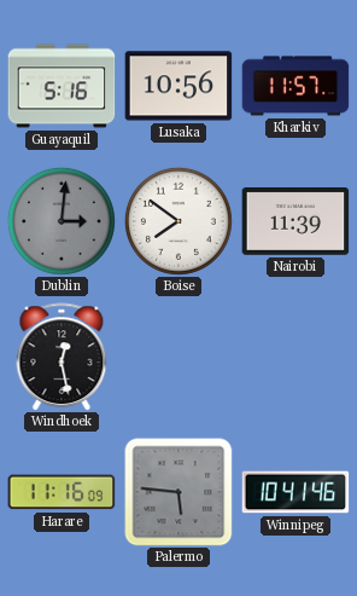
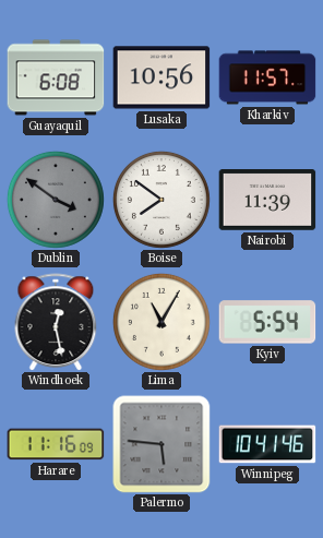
Guayaquil: 5:16 -> 6:08 (56, 77)
Dublin: 3:01 -> 3:51 (56, 200)
Lima: none -> 11:05 (161, 322)
Kyiv: none -> 5:54 (267, 322)
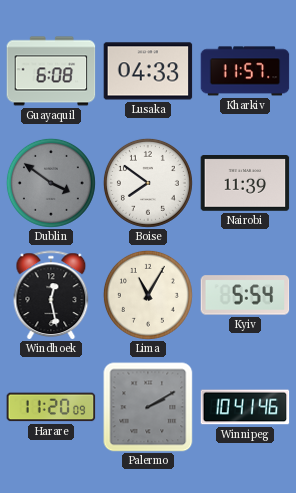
Lusaka: 10:56 -> 04:33 (148, 71)
Harare: 11:16 -> 11:20 (51, 407)
Palermo: 5:46 -> 2:10 (148, 407)
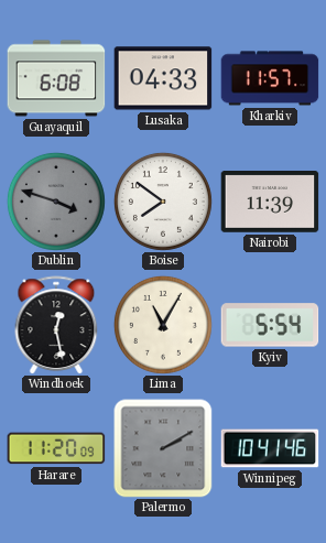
Dublin: 3:51 -> 3:48 (56, 202)
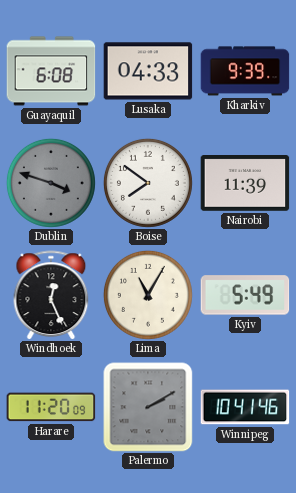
Kharkiv: 11:57 -> 9:39 (245, 71)
Windhoek: 12:28 -> 12:26 (51, 295)
Kyiv: 5:54 -> 5:49 (245, 295)
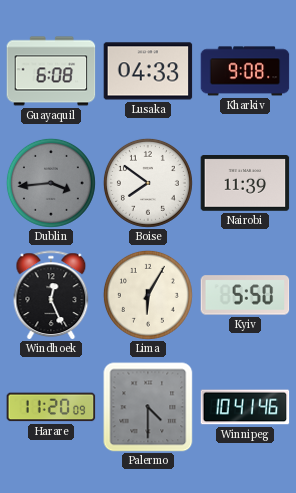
Kharkiv: 9:39 -> 9:08 (245, 71)
Dublin: 3:48 -> 3:44 (51, 183)
Lima: 11:05 -> 6:05 (148, 295)
Kyiv: 5:49 -> 5:50 (245, 295)
Palermo: 2:10 -> 4:30 (148, 407)
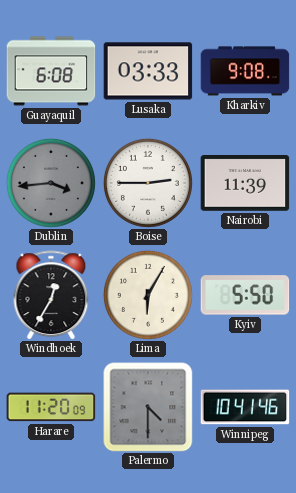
Lusaka: 04:33 -> 03:33 (148, 71)
Boise: 7:51 -> 2:45 (148, 183)
Windhoek: 12:26 -> 12:35 (51, 295)
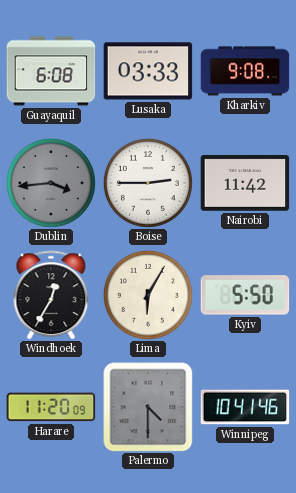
Nairobi: 11:39 -> 11:42 (245, 183)
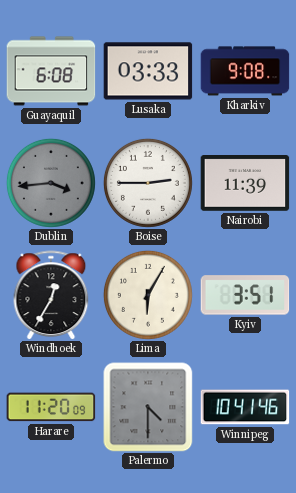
Nairobi: 11:42 -> 11:39 (245, 183)
Kyiv: 5:50 -> 3:51 (245, 295)
